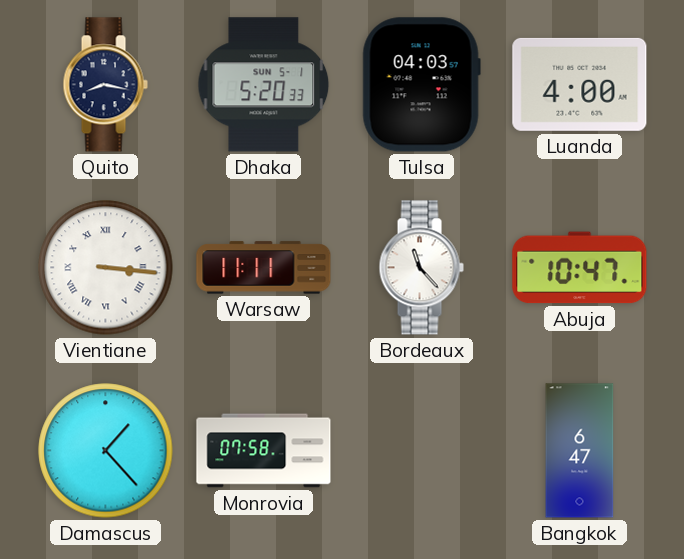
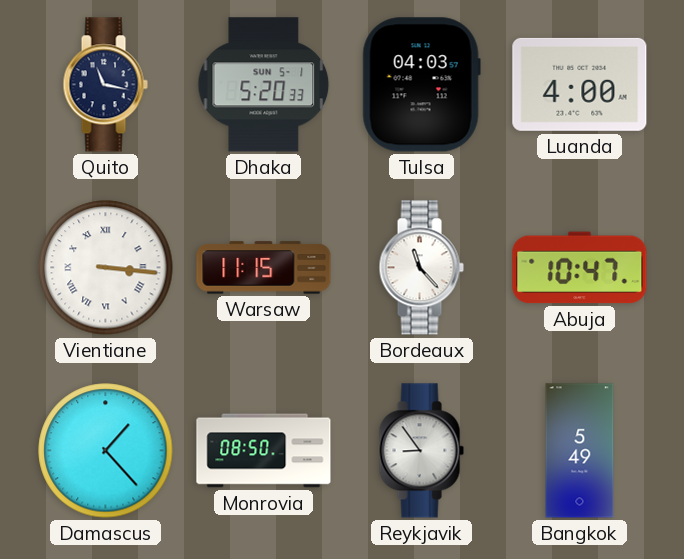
Quito: 8:17 -> 11:17 (105, 85)
Warsaw: 11:11 -> 11:15 (264, 268)
Monrovia: 07:58 -> 08:50 (264, 451)
Reykjavik: none -> 8:54 (421, 451)
Bangkok: 6:47 -> 5:49 (580, 451)
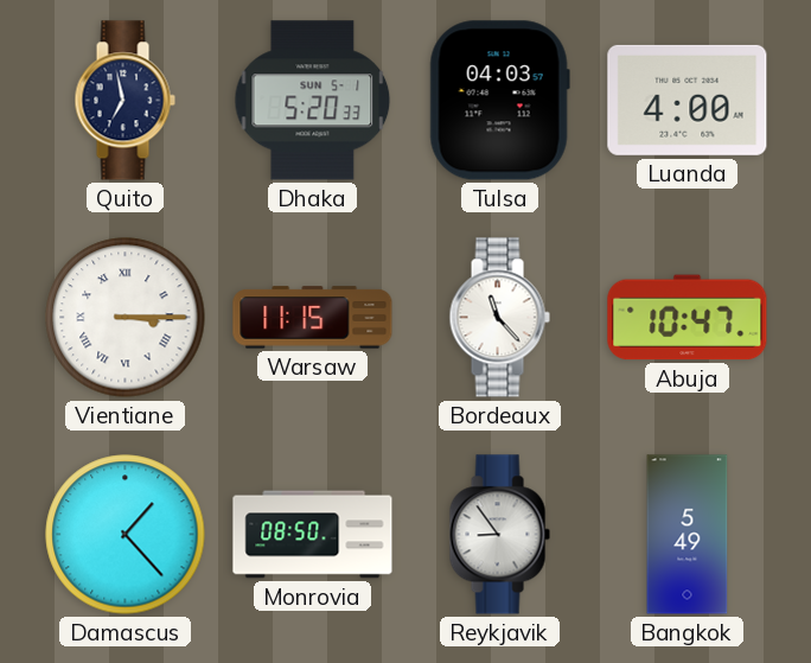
Quito: 11:17 -> 6:58 (124, 101)
Vientiane: 3:16 -> 3:15 (126, 318)
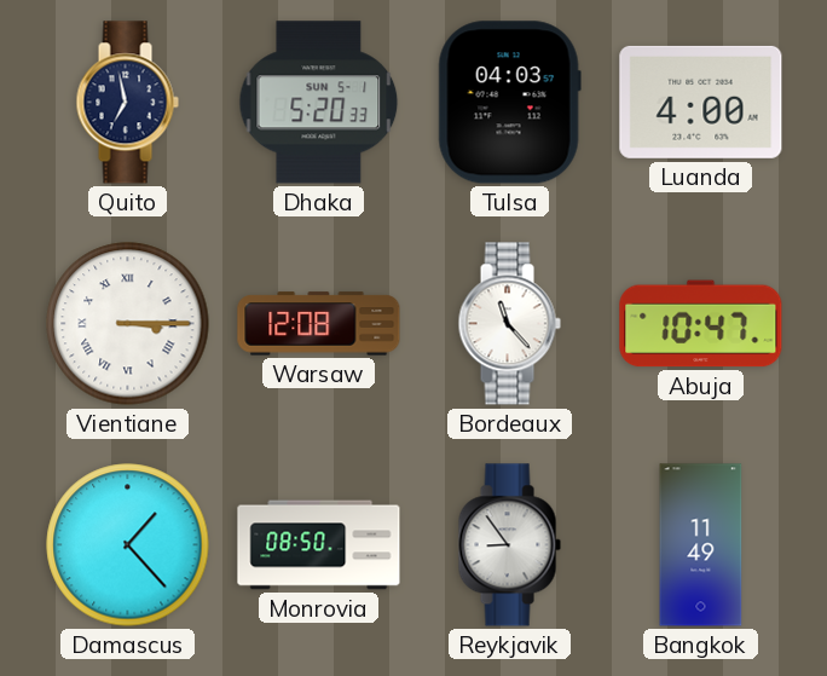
Warsaw: 11:15 -> 12:08 (319, 324)
Bangkok: 5:49 -> 11:49 (701, 545)
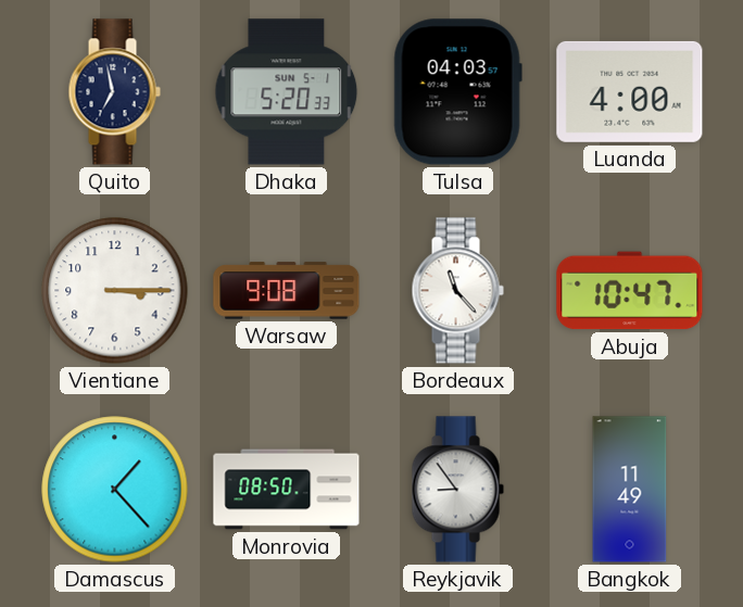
Vientiane numerals: Roman -> Arabic (115, 291)
Warsaw: 12:08 -> 9:08 (287, 291)
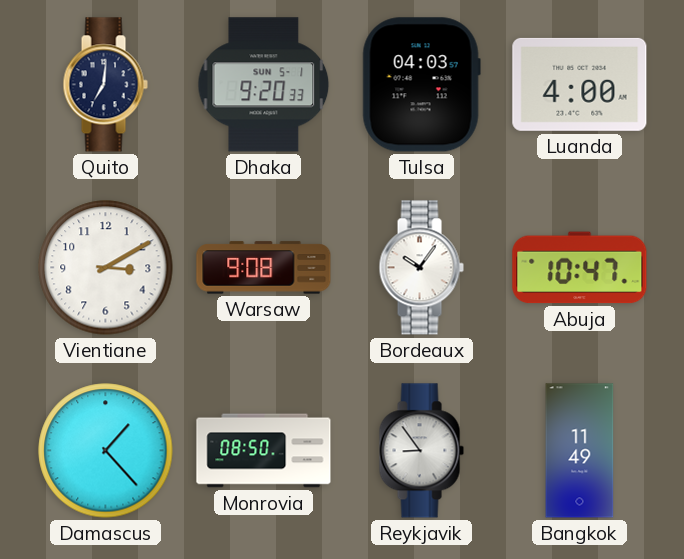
Quito: 6:58 -> 7:01 (105, 85)
Dhaka: 5:20 -> 9:20 (264, 85)
Vientiane: 3:15 -> 3:10 (106, 268)
Bordeaux: 11:23 -> 10:06 (421, 268)
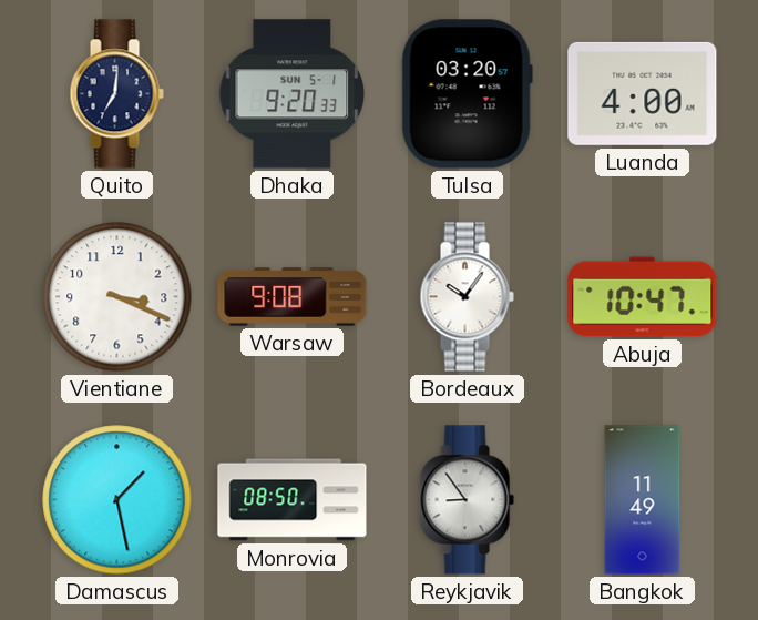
Tulsa: 04:03 -> 03:20 (467, 94)
Vientiane: 3:10 -> 3:19 (117, 297)
Damascus: 1:23 -> 1:28 (117, 500)
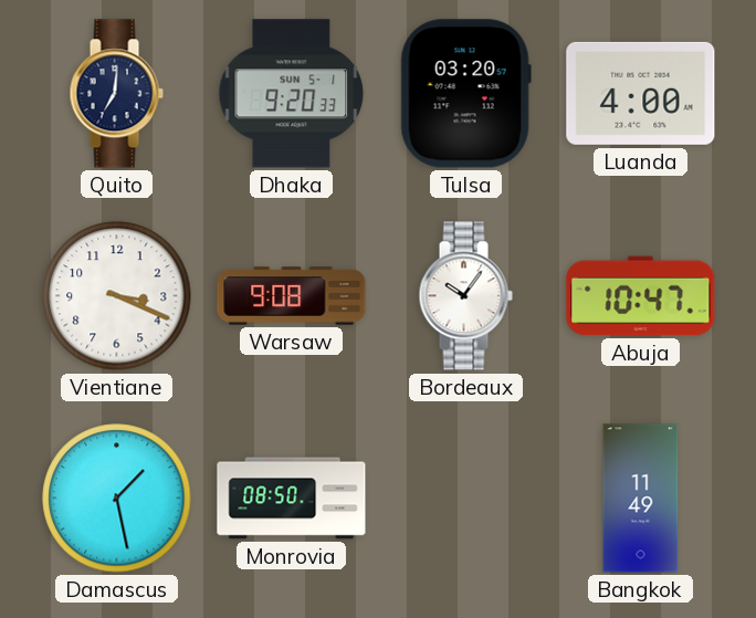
Reykjavik: 8:54 -> none (467, 500)
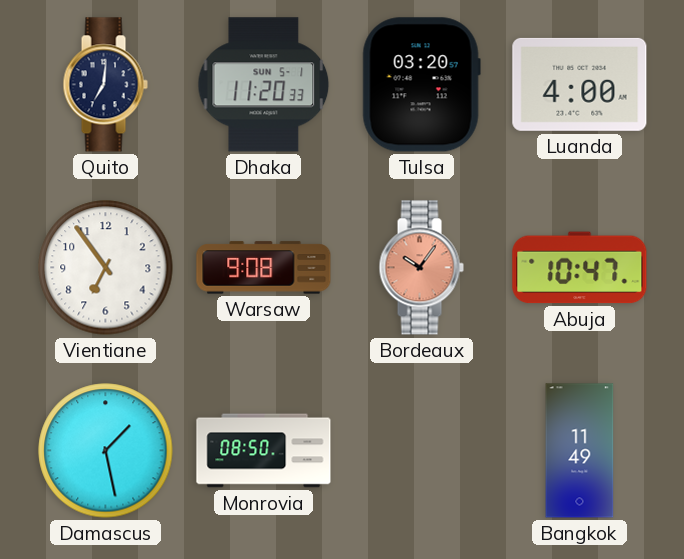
Dhaka: 9:20 -> 11:20 (264, 85)
Vientiane: 3:19 -> 6:54 (106, 268)
Bordeaux dial: white -> salmon (421, 268)
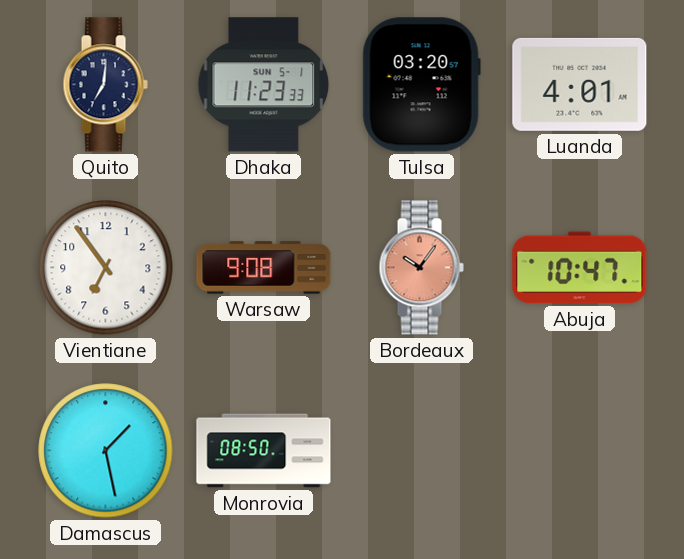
Dhaka: 11:20 -> 11:23 (264, 85)
Luanda: 4:00 -> 4:01 (580, 84)
Bangkok: 11:49 -> none (580, 451)
